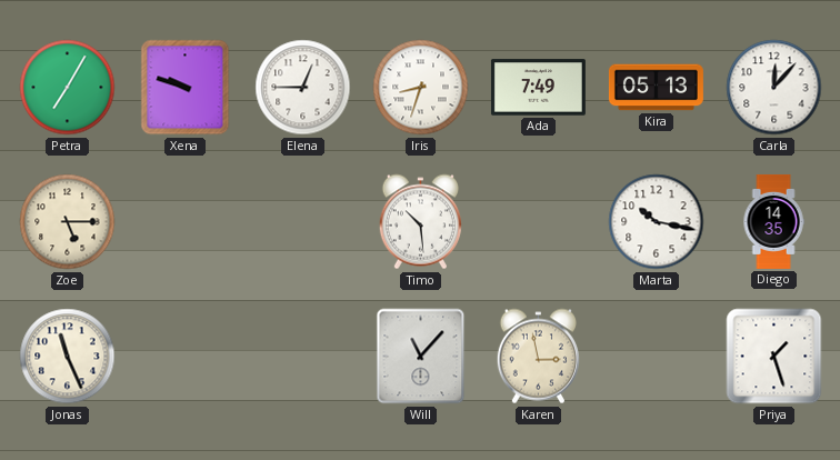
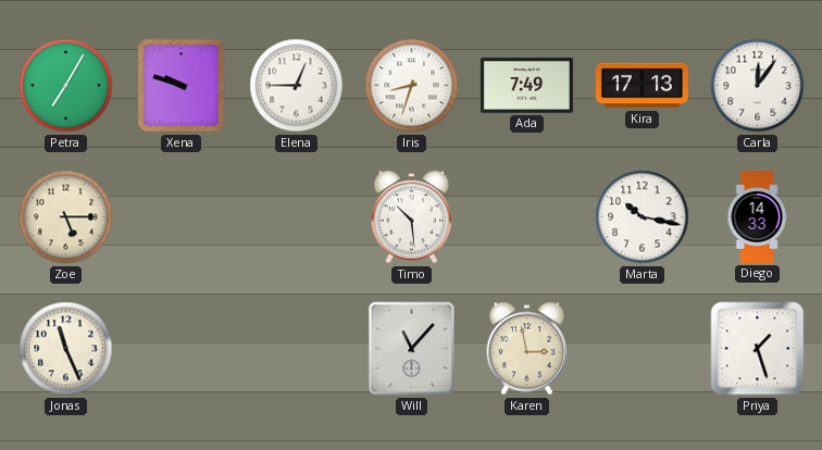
Kira: 05:13 -> 17:13 (642, 86)
Carla: 12:07 -> 12:06 (758, 86)
Diego: 14:35 -> 14:33 (757, 216)
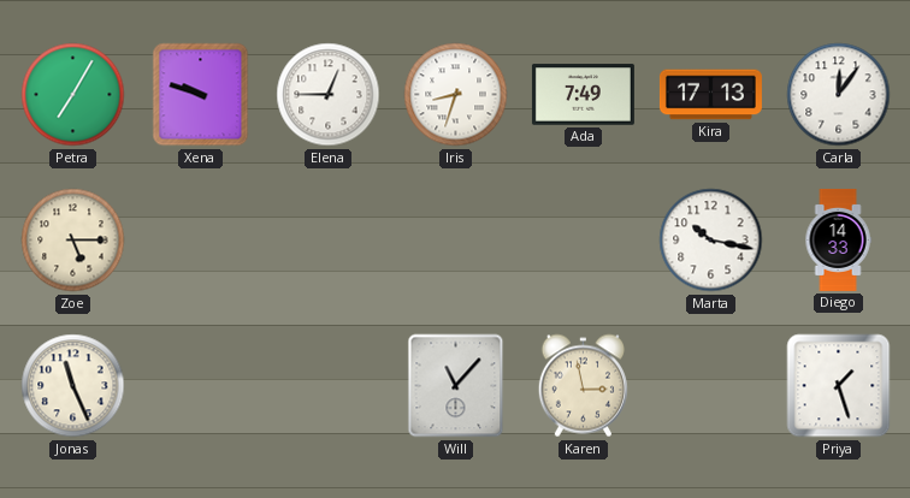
Timo: 10:29 -> none (411, 217)
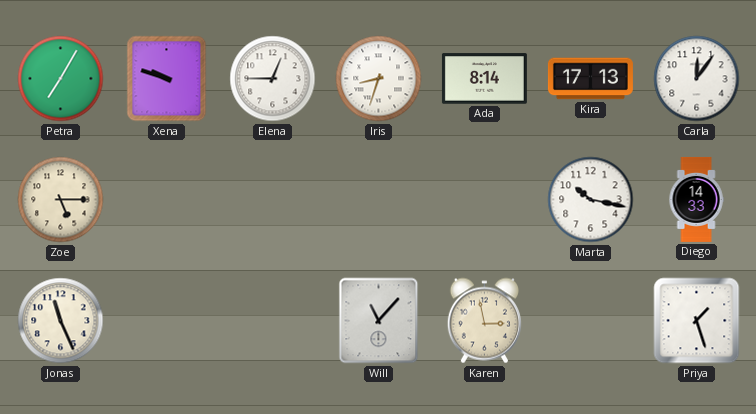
Ada: 7:49 -> 8:14 (484, 79)
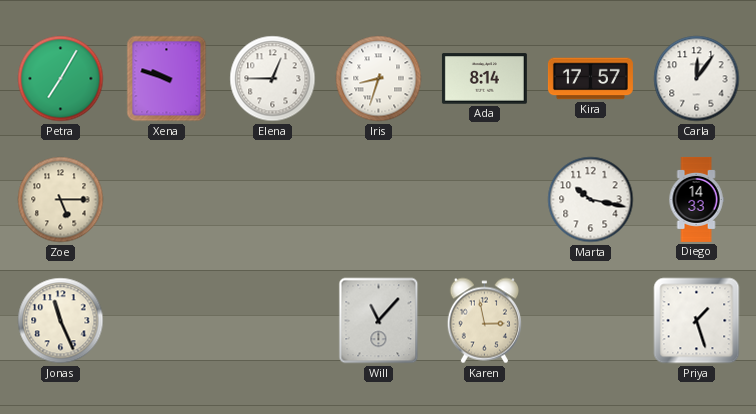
Kira: 17:13 -> 17:57 (590, 79)
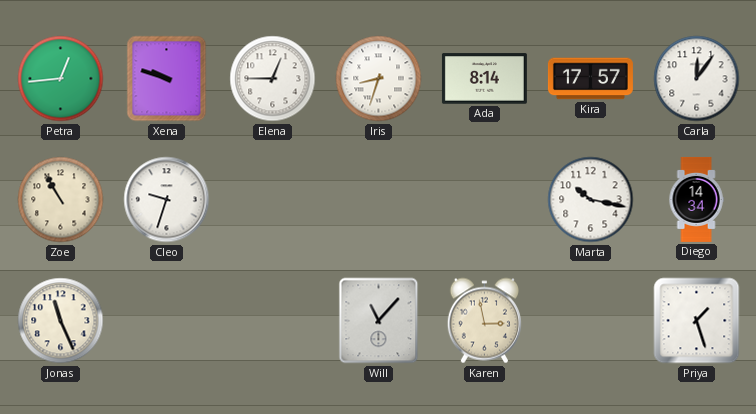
Petra: 7:05 -> 12:44 (61, 79)
Zoe: 5:15 -> 10:55 (61, 200)
Cleo: none -> 9:33 (167, 200)
Diego: 14:33 -> 14:34 (696, 199)
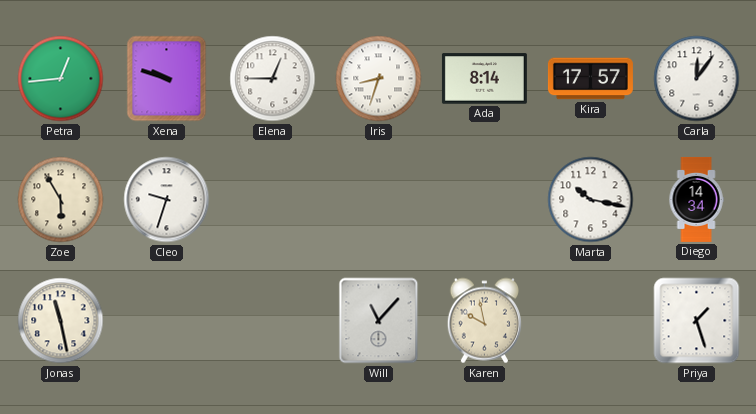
Zoe: 10:55 -> 5:55 (61, 200)
Jonas: 11:26 -> 11:28 (61, 321)
Karen: 2:58 -> 9:58 (484, 321)
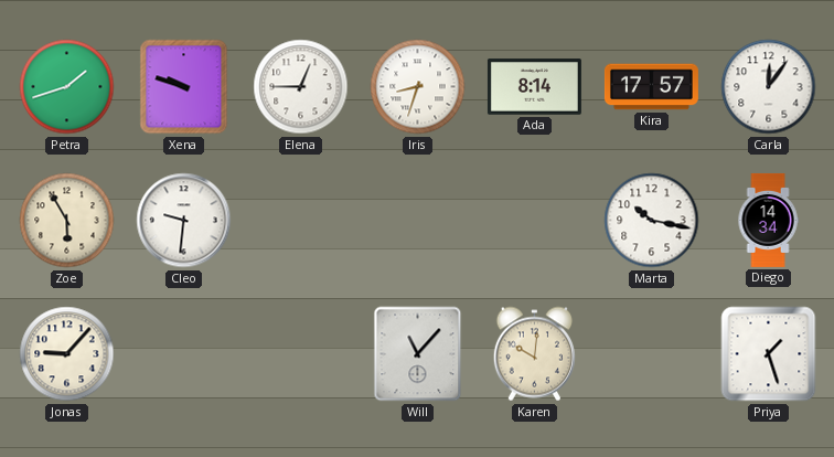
Petra: 12:44 -> 1:42 (67, 87)
Cleo: 9:33 -> 9:31 (184, 221)
Jonas: 11:28 -> 9:07 (67, 354)
Karen: 9:58 -> 10:01 (534, 354)
